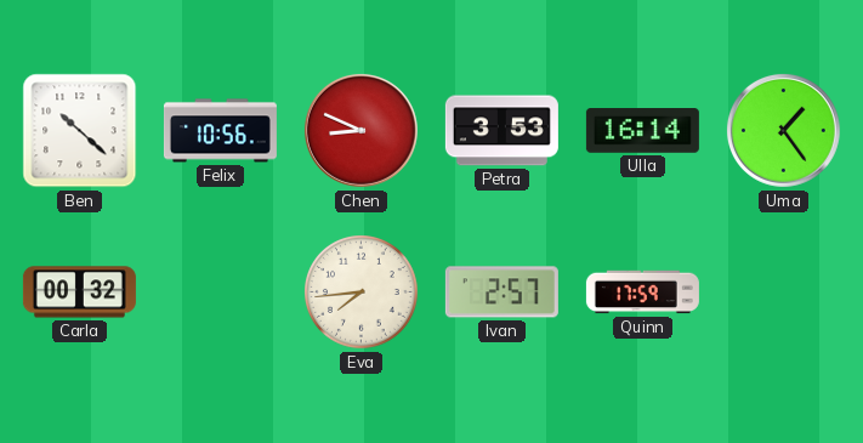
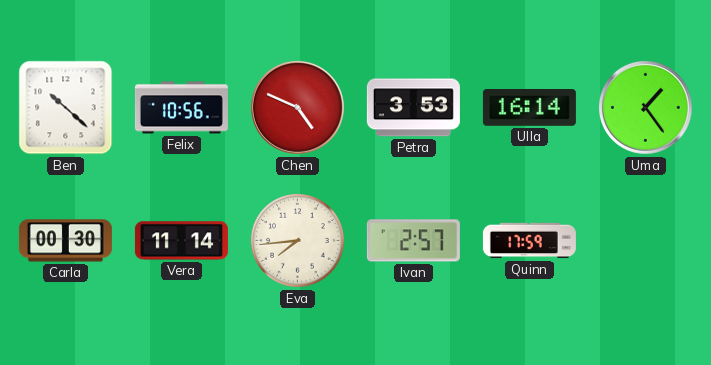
Chen: 8:49 -> 4:49 (297, 107)
Carla: 00:32 -> 00:30 (65, 241)
Vera: none -> 11:14 (181, 241)
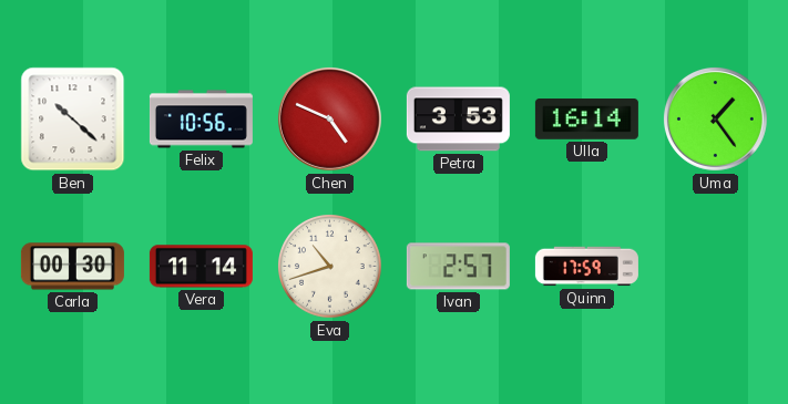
Eva: 7:44 -> 10:42 (330, 267)
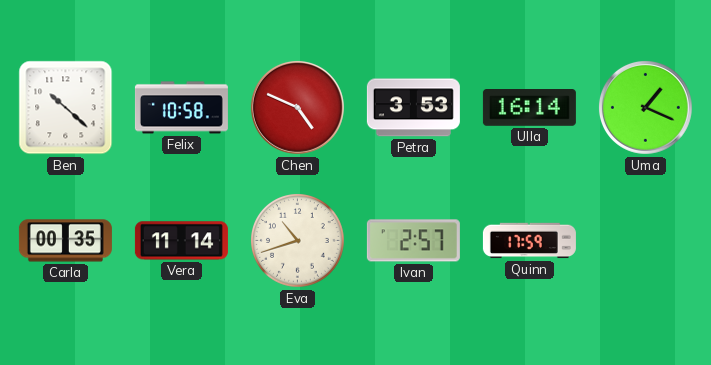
Felix: 10:56 -> 10:58 (181, 108)
Uma: 1:24 -> 1:19 (645, 107)
Carla: 00:30 -> 00:35 (65, 241)
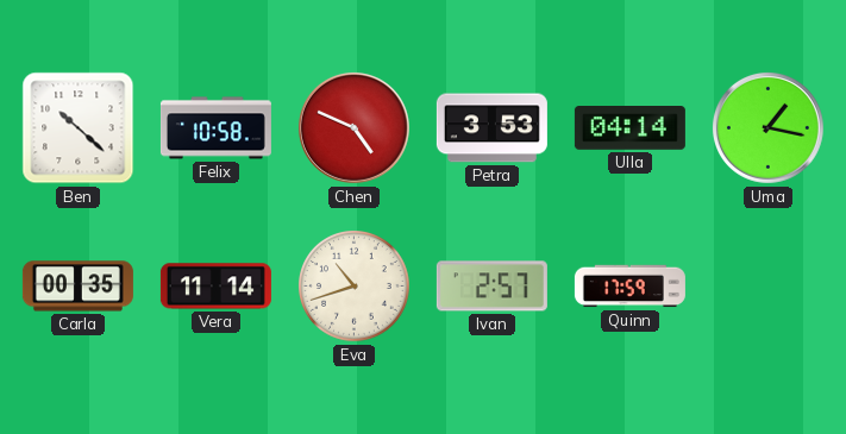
Ulla: 16:14 -> 04:14 (629, 128)
Uma: 1:19 -> 1:17 (767, 127)
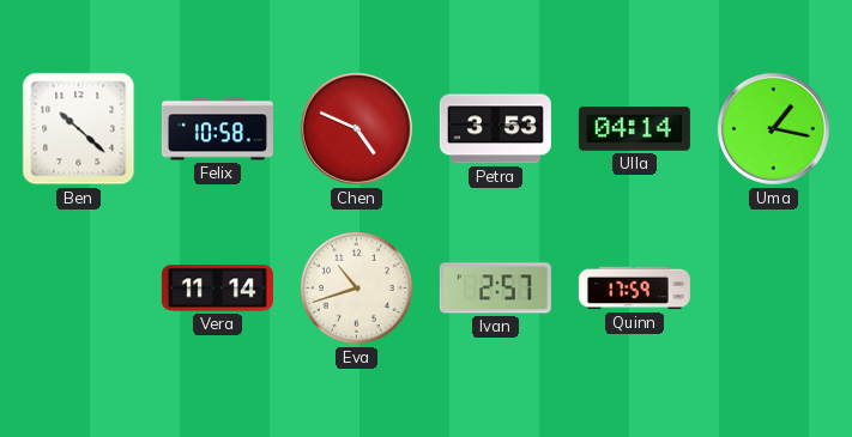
Carla: 00:35 -> none (77, 287)
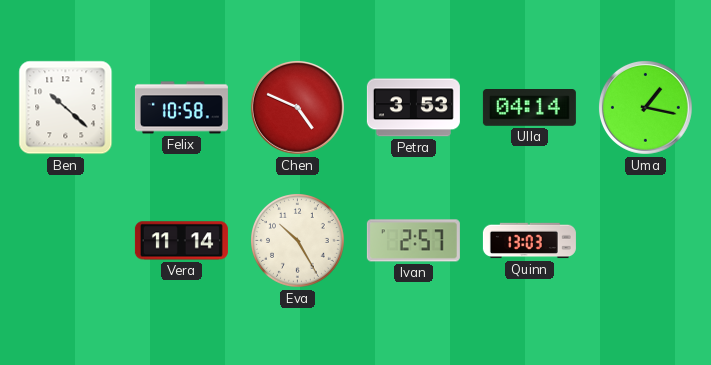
Eva: 10:42 -> 10:25 (298, 241)
Quinn: 17:59 -> 13:03 (529, 241)
